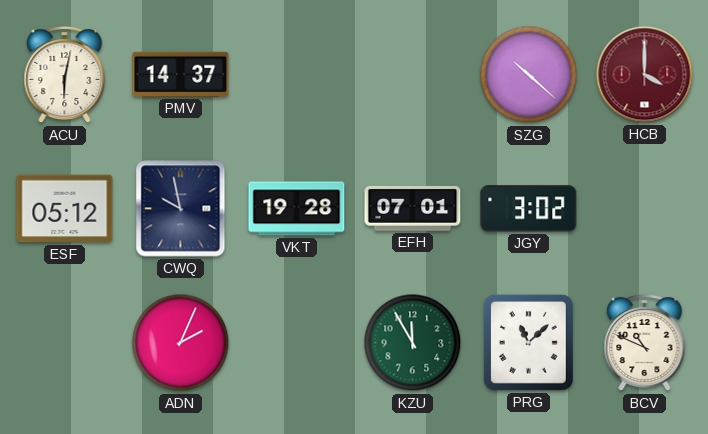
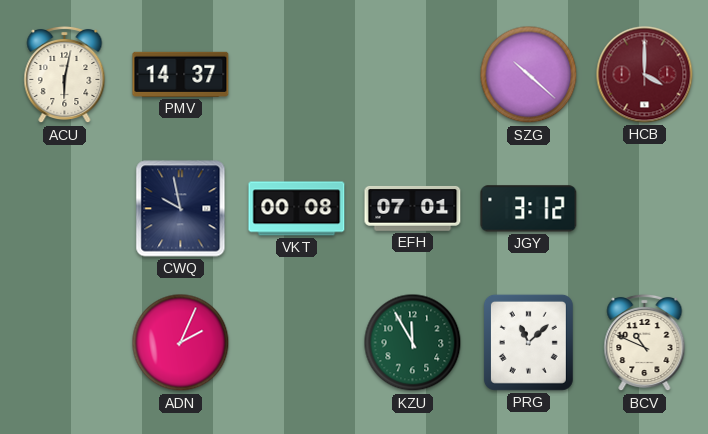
ESF: 05:12 -> none (65, 209)
VKT: 19:28 -> 00:08 (297, 209)
JGY: 3:02 -> 3:12 (529, 209)
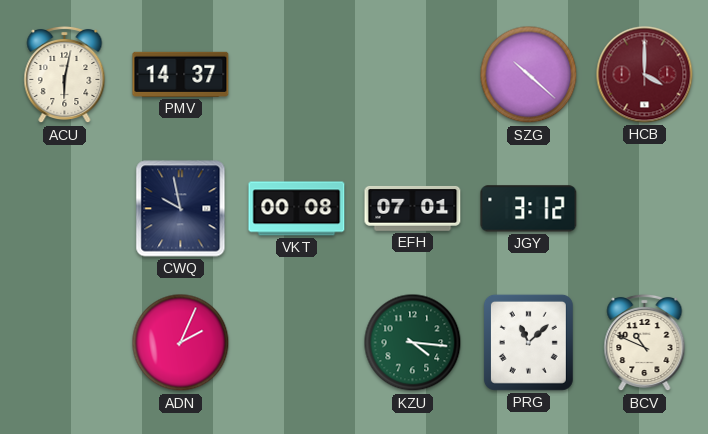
KZU: 11:55 -> 4:16 (413, 343)
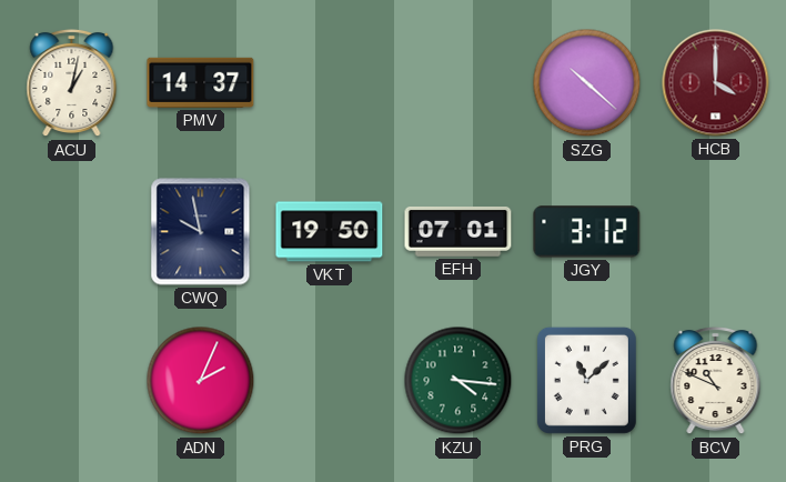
ACU: 6:02 -> 1:02 (72, 83)
VKT: 00:08 -> 19:50 (330, 232)
